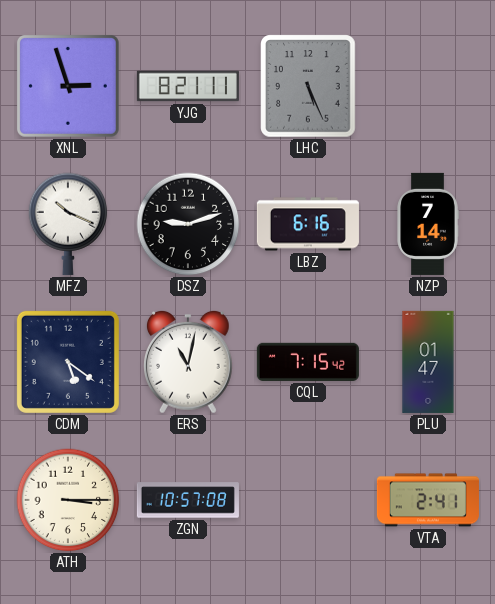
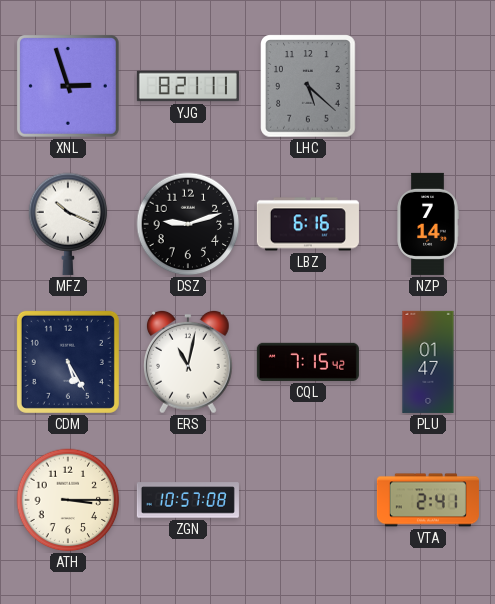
LHC: 5:26 -> 5:22 (308, 86)
CDM: 5:21 -> 5:25 (68, 362)
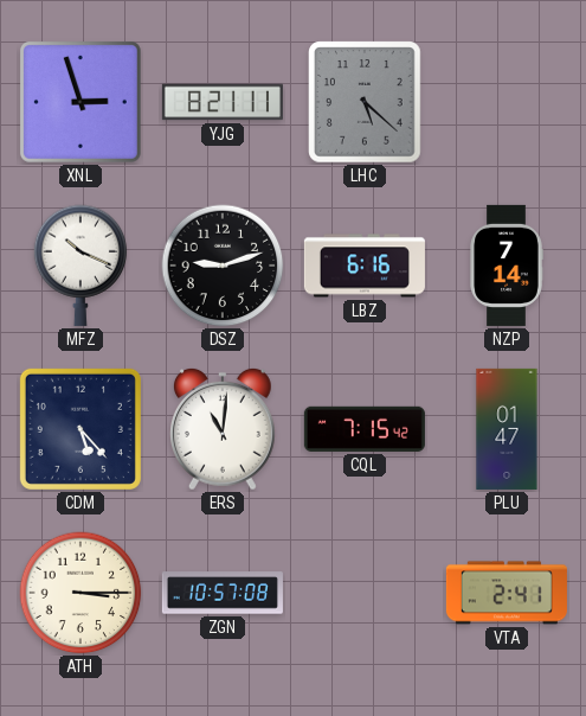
CDM: 5:25 -> 5:23 (81, 429)
ERS: 11:02 -> 11:01 (224, 429)
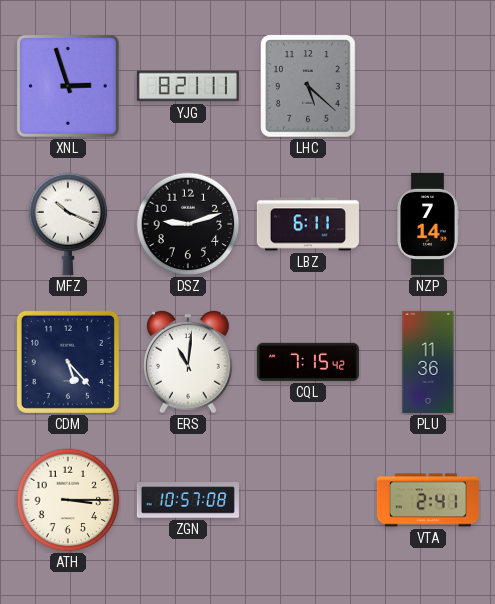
LBZ: 6:16 -> 6:11 (308, 224)
PLU: 01:47 -> 11:36 (428, 362)
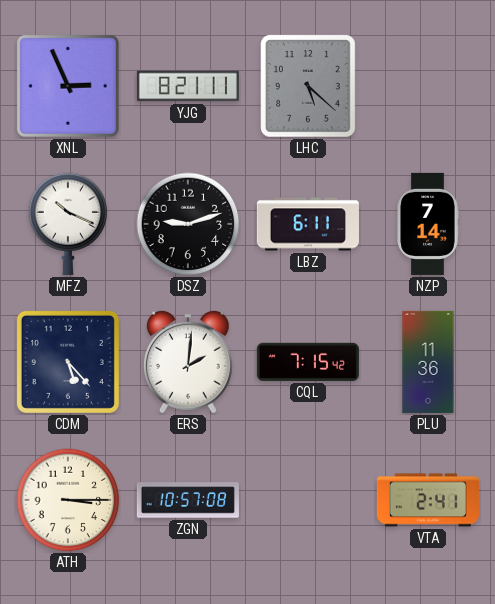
XNL: 2:57 -> 2:56 (68, 86)
ERS: 11:01 -> 2:01 (189, 362)
